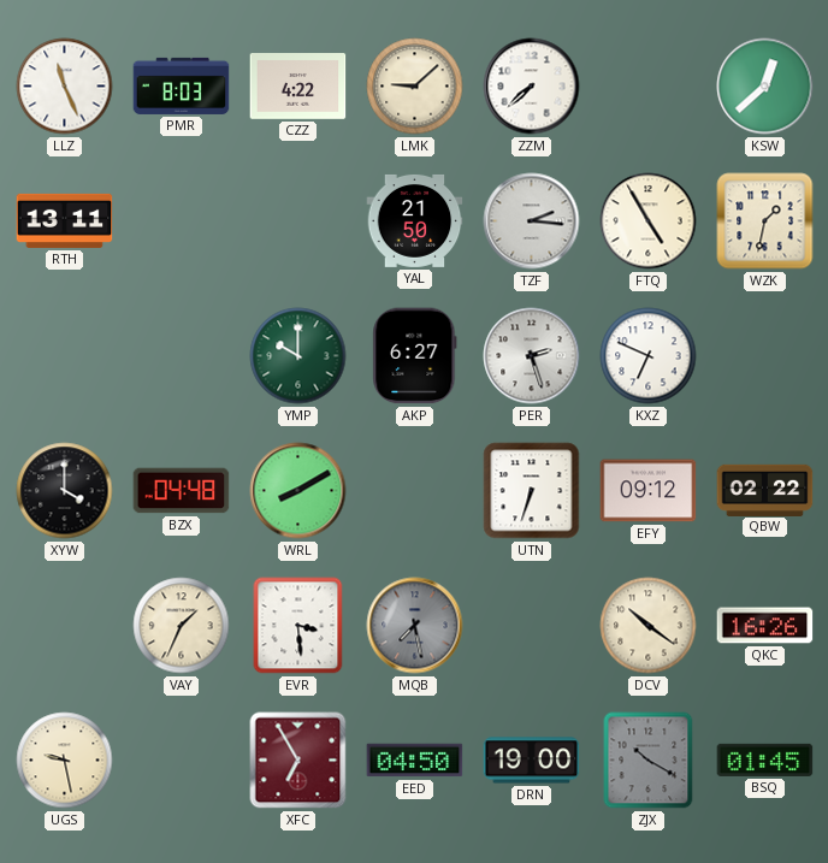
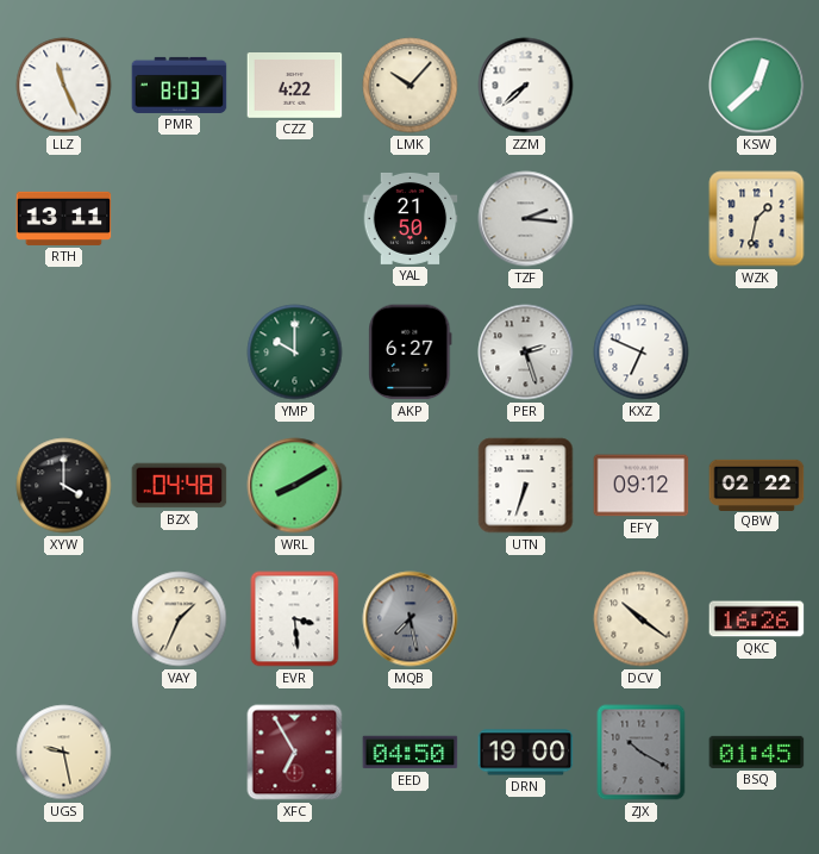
LMK: 9:08 -> 10:07 (411, 86)
FTQ: 4:55 -> none (649, 221)
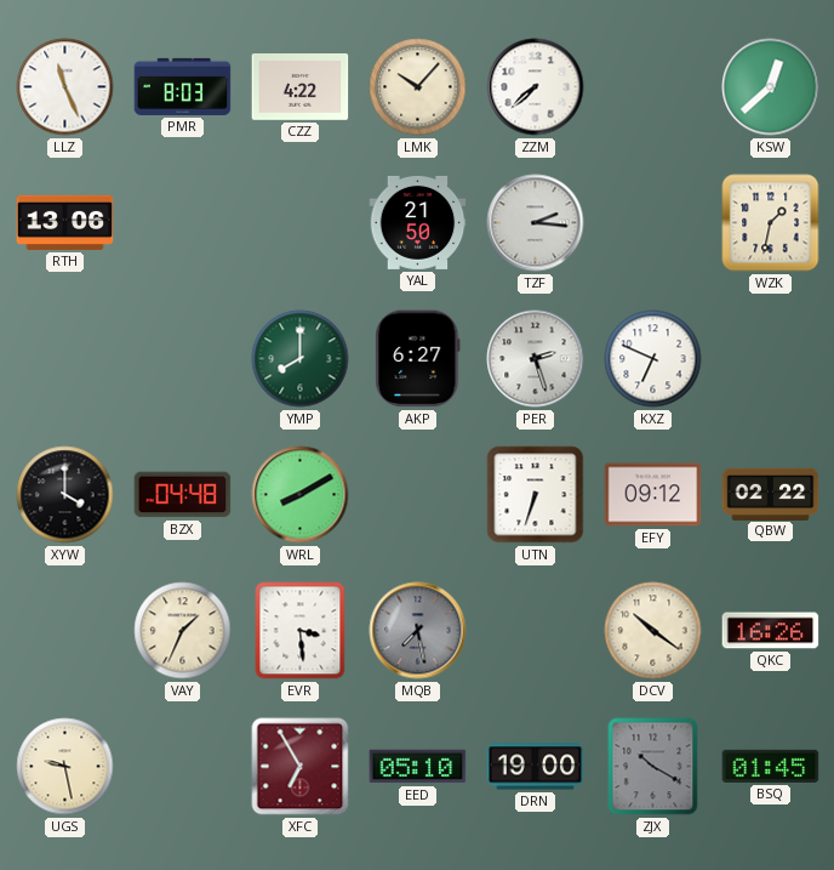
RTH: 13:11 -> 13:06 (65, 222)
YMP: 10:00 -> 8:00 (301, 359)
EED: 04:50 -> 05:10 (418, 767)
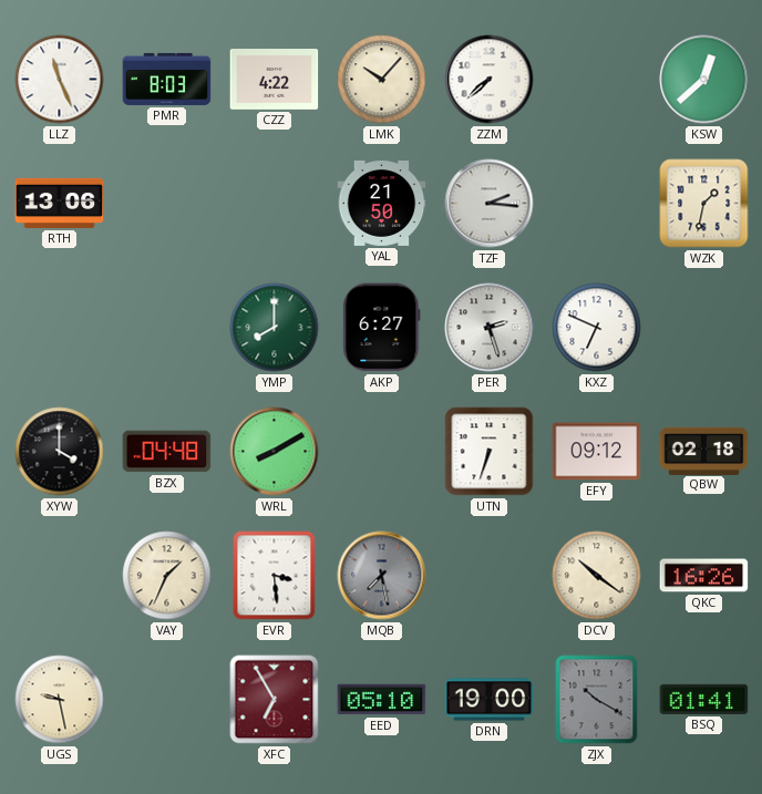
QBW: 02:22 -> 02:18 (704, 451)
BSQ: 01:45 -> 01:41 (704, 699)
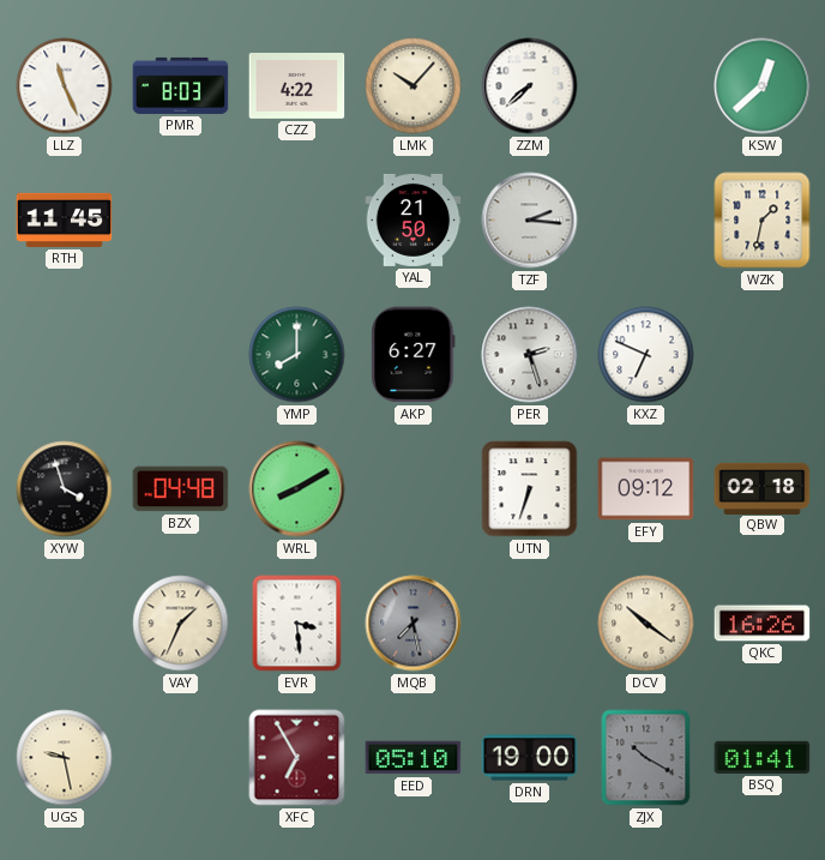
RTH: 13:06 -> 11:45 (65, 219)
XYW: 4:00 -> 3:57 (65, 489)
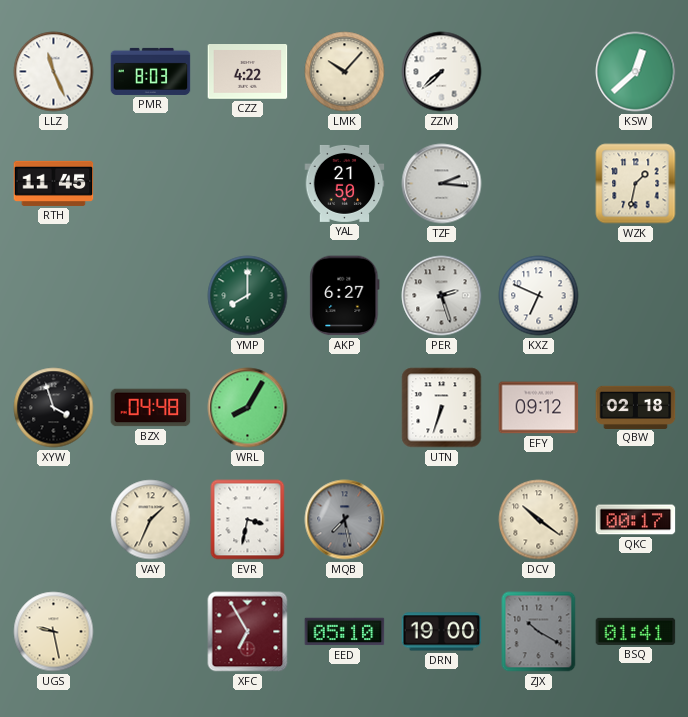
WRL: 8:10 -> 8:05 (248, 408)
EVR: 3:29 -> 3:32 (248, 520)
QKC: 16:26 -> 00:17 (636, 520)
